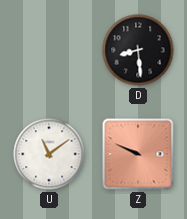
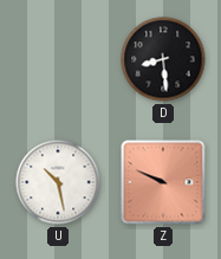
U: 11:09 -> 10:28 (58, 182)
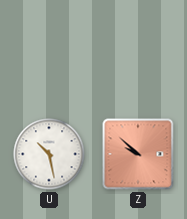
D: 8:29 -> none (163, 59)
Z: 9:49 -> 9:52 (138, 154)
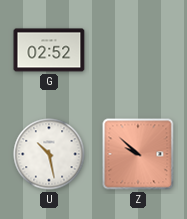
G: none -> 02:52 (49, 50)
